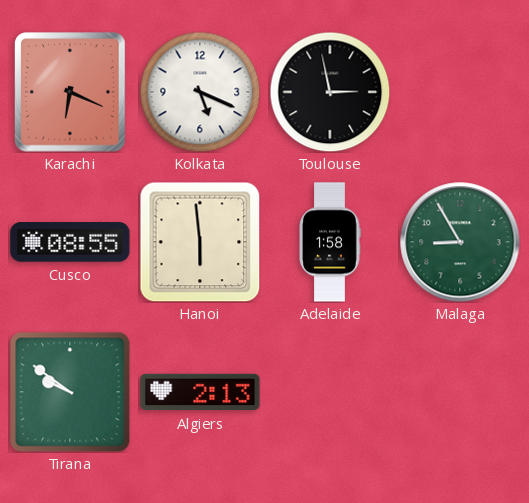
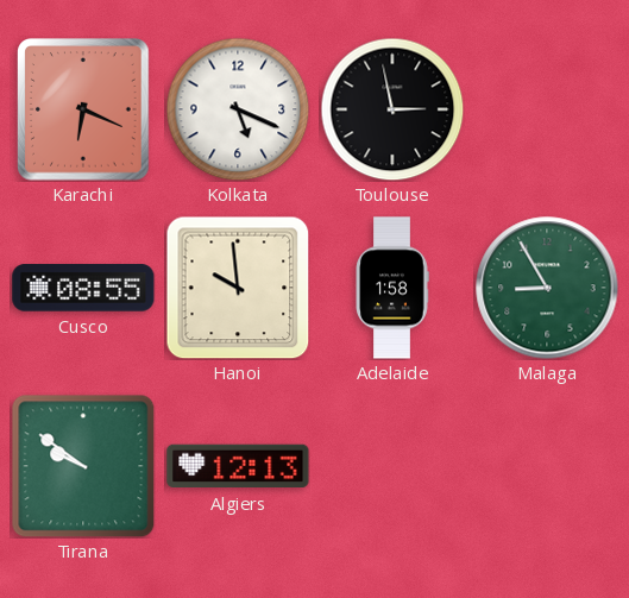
Hanoi: 5:59 -> 9:59 (238, 288)
Algiers: 2:13 -> 12:13 (238, 466)
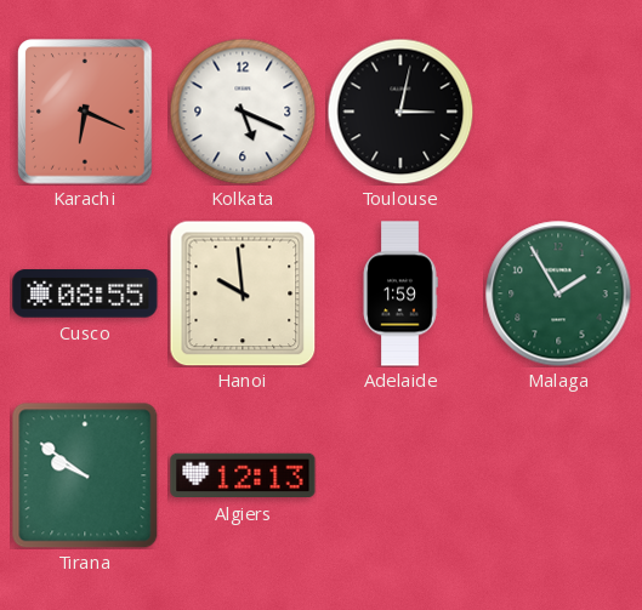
Toulouse: 2:58 -> 3:02 (400, 112)
Adelaide: 1:58 -> 1:59 (400, 293)
Malaga: 8:55 -> 1:55 (558, 293)
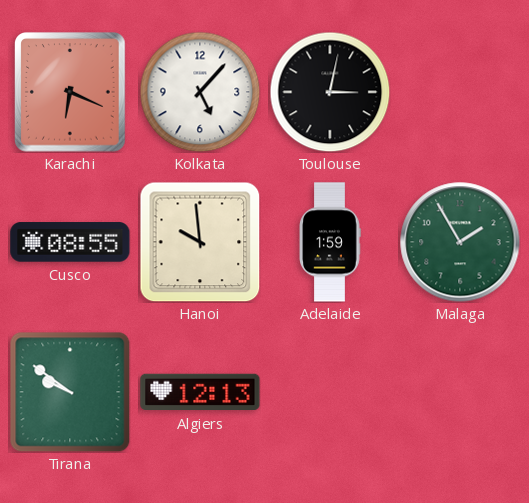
Kolkata: 5:19 -> 5:07 (200, 92)
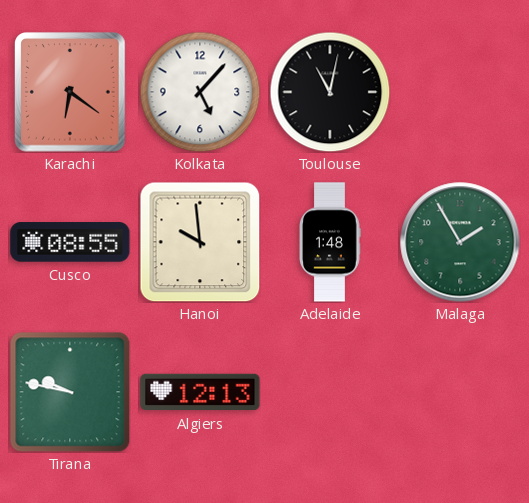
Karachi: 6:19 -> 6:21 (71, 93)
Toulouse: 3:02 -> 11:02 (330, 92)
Adelaide: 1:59 -> 1:48 (330, 242)
Tirana: 9:51 -> 9:47 (70, 392)
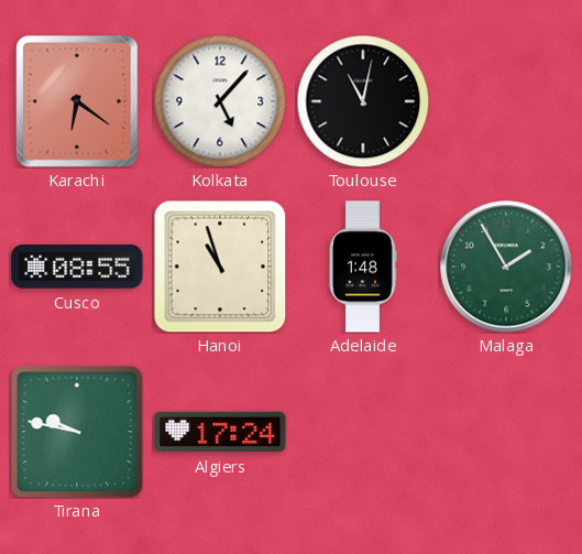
Hanoi: 9:59 -> 10:57 (220, 267)
Algiers: 12:13 -> 17:24 (220, 432)
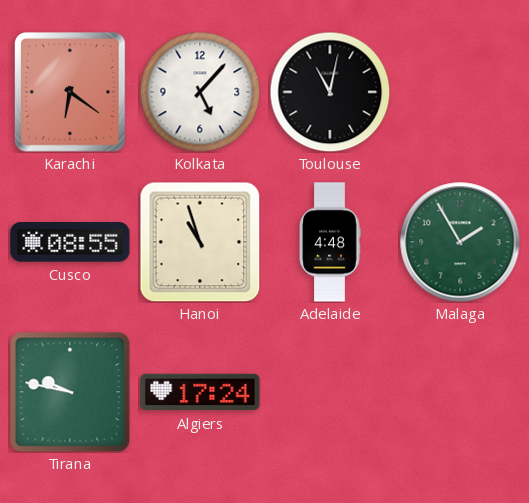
Adelaide: 1:48 -> 4:48 (330, 242)
